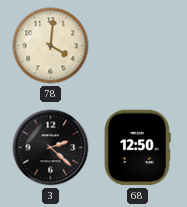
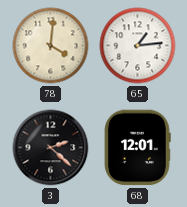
65: none -> 1:14 (138, 46)
68: 12:50 -> 12:01 (137, 148)
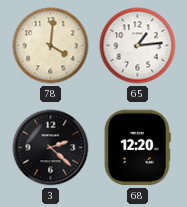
68: 12:01 -> 12:20 (137, 148)
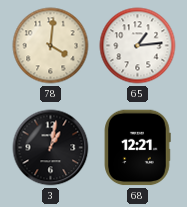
3: 2:22 -> 1:02 (51, 148)
68: 12:20 -> 12:21 (137, 148)
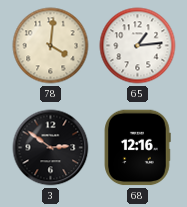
3: 1:02 -> 2:51 (51, 148)
68: 12:21 -> 12:16 (137, 148)
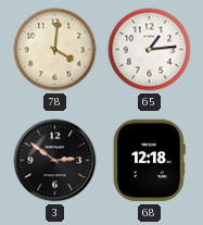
68: 12:16 -> 12:18 (149, 161)
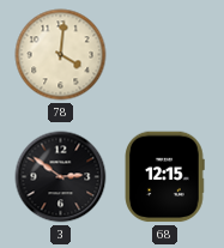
65: 1:14 -> none (150, 50)
68: 12:18 -> 12:15 (164, 177)
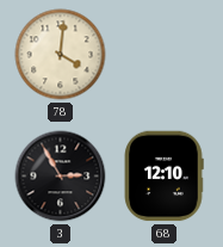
3: 2:51 -> 2:55 (61, 177)
68: 12:15 -> 12:10 (163, 177)
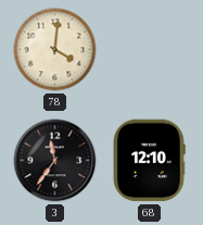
3: 2:55 -> 11:36 (55, 161)
